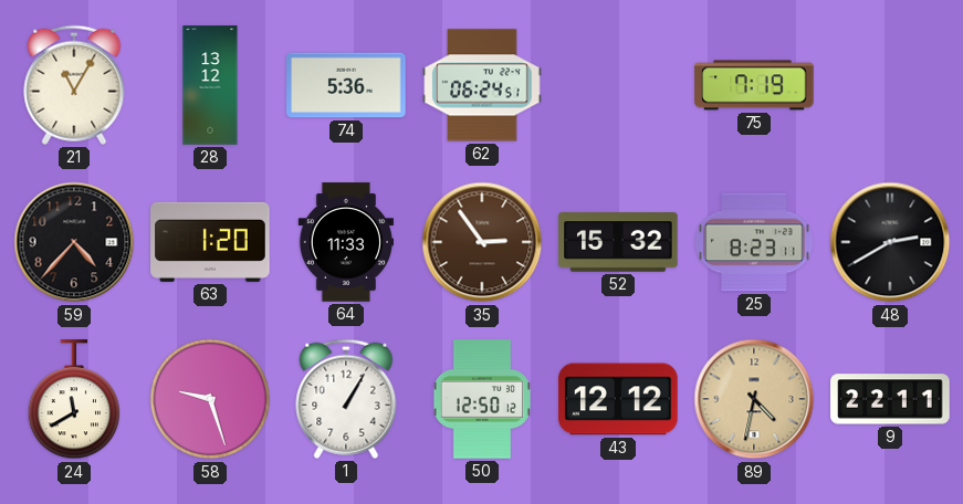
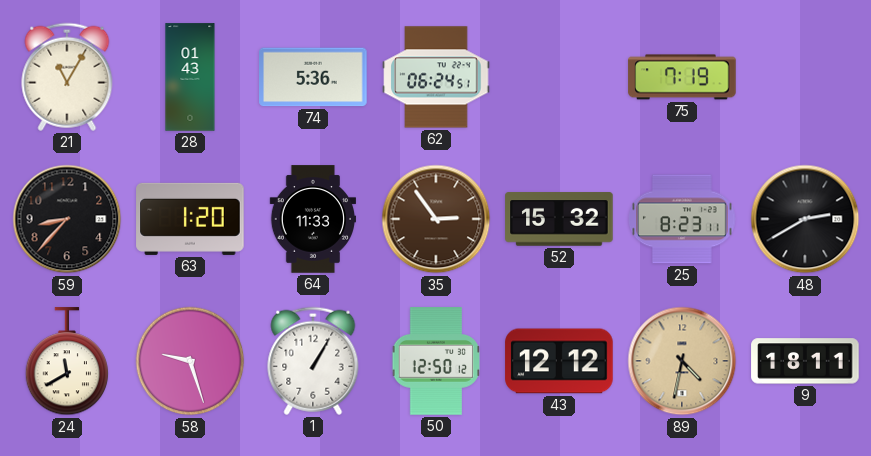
28: 13:12 -> 01:43 (190, 77)
59: 4:37 -> 8:37 (67, 219)
9: 22:11 -> 18:11 (805, 361)
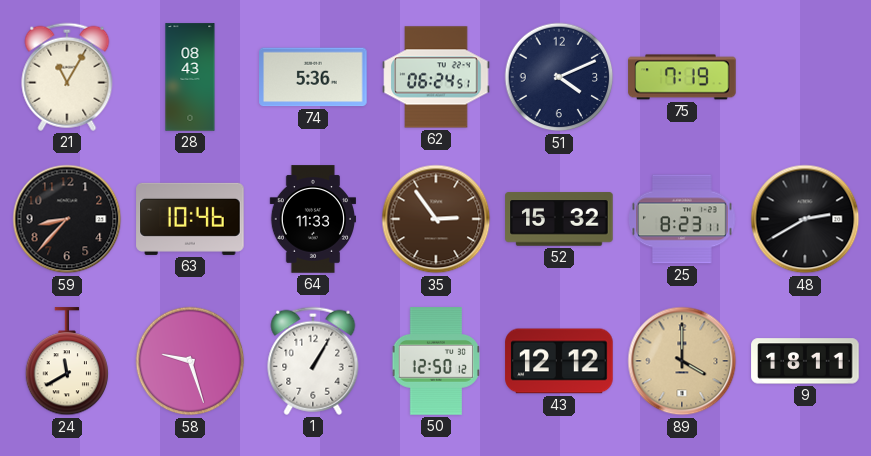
28: 01:43 -> 08:43 (190, 77)
51: none -> 4:11 (559, 77)
63: 1:20 -> 10:46 (190, 219)
89: 4:32 -> 4:00 (682, 361)
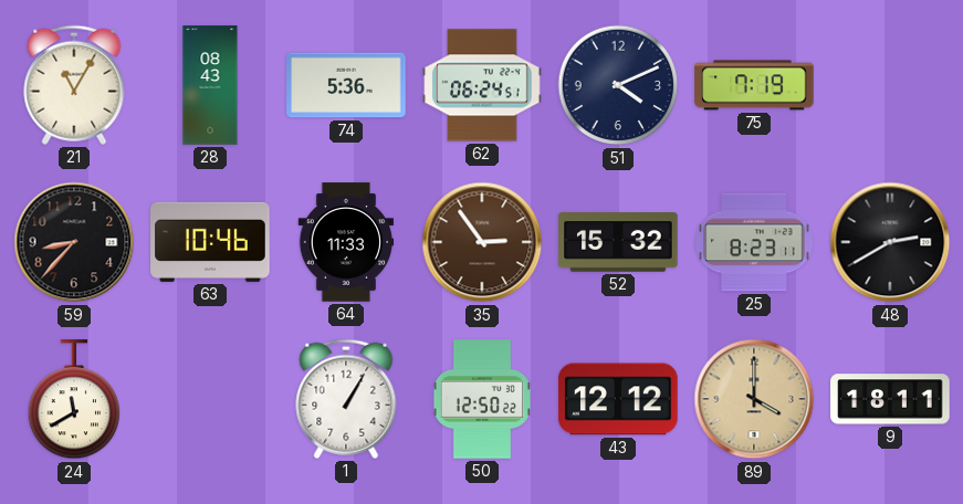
58: 9:27 -> none (190, 361)
50: 12:50:12 -> 12:50:22 (481, 399)
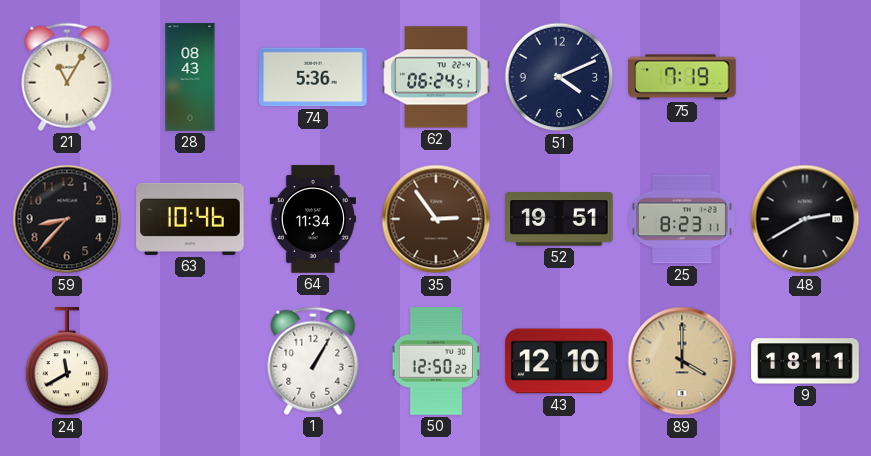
64: 11:33 -> 11:34 (312, 219)
52: 15:32 -> 19:51 (559, 219)
43: 12:12 -> 12:10 (559, 361)
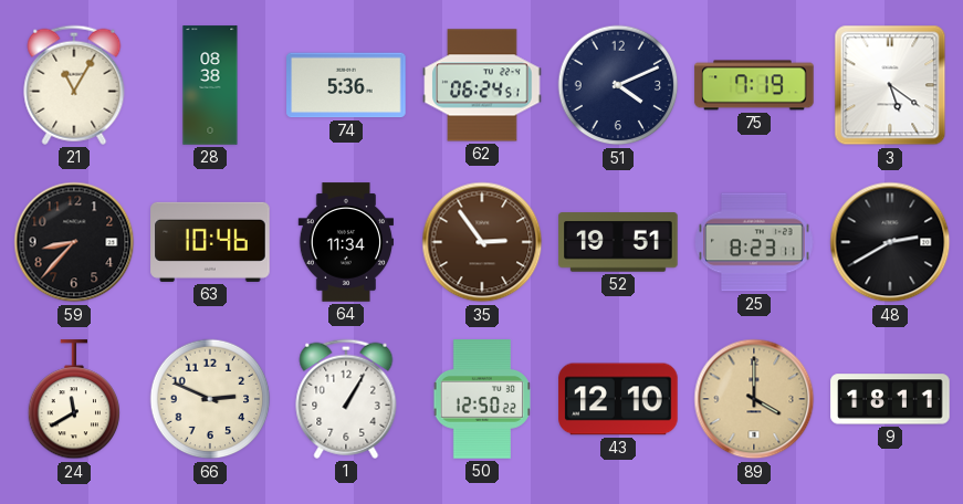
28: 08:43 -> 08:38 (210, 85)
3: none -> 5:21 (890, 85)
66: none -> 2:49 (210, 399)
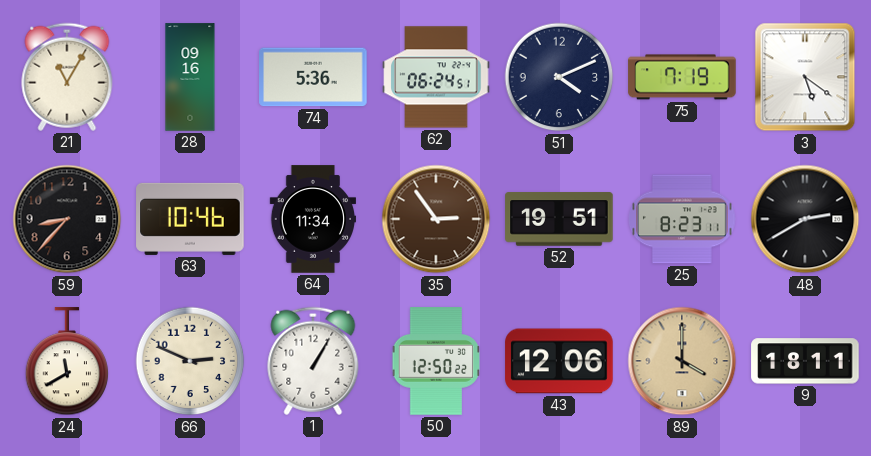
28: 08:38 -> 09:16 (190, 77)
43: 12:10 -> 12:06 (559, 361)
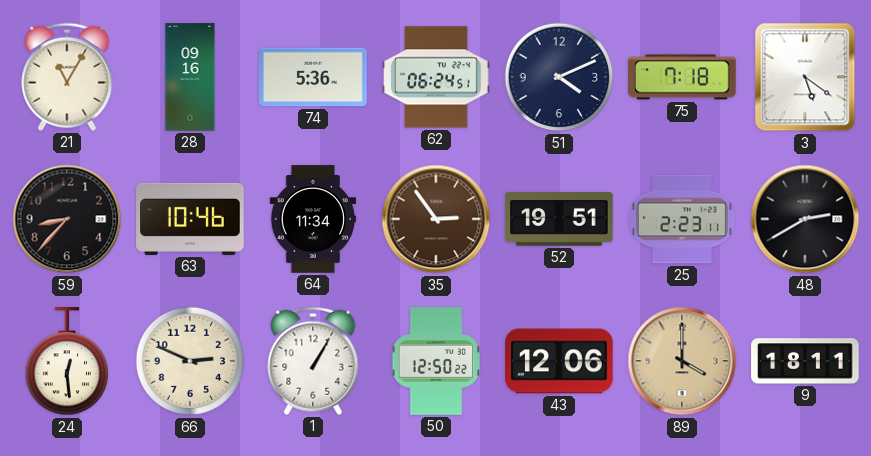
75: 7:19 -> 7:18 (682, 77)
25: 8:23 -> 2:23 (682, 219)
24: 11:40 -> 12:29 (67, 362)
